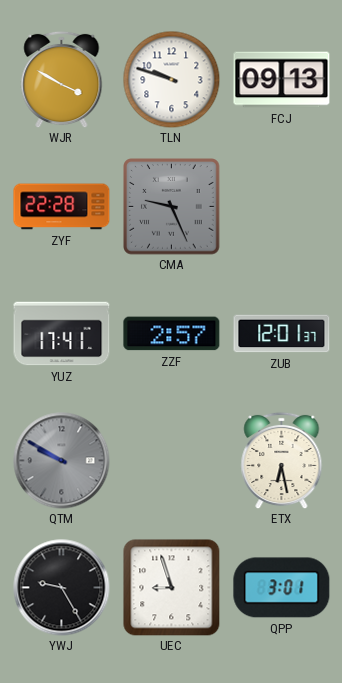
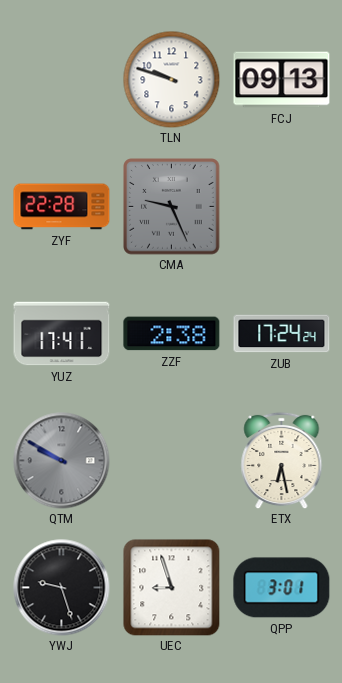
WJR: 3:50 -> none (62, 79)
ZZF: 2:57 -> 2:38 (172, 334)
ZUB: 12:01 -> 17:24 (282, 334)
YWJ: 9:25 -> 9:27 (62, 588)
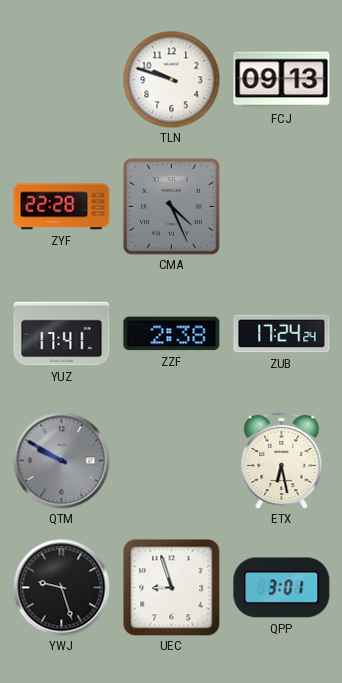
CMA: 9:26 -> 4:26 (172, 207)
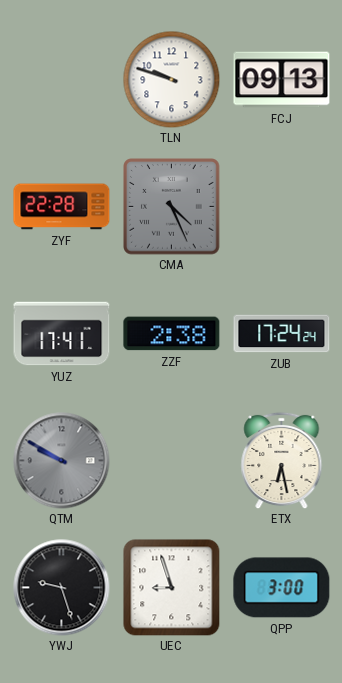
QPP: 3:01 -> 3:00 (282, 588)
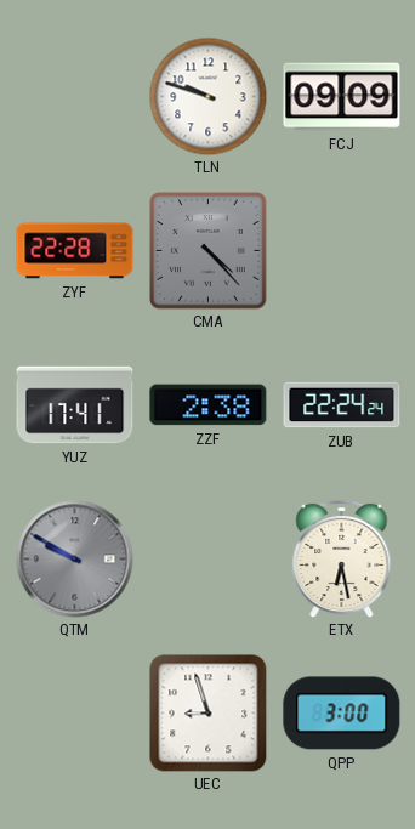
FCJ: 09:13 -> 09:09 (342, 97)
CMA: 4:26 -> 4:23 (209, 251)
ZUB: 17:24 -> 22:24 (342, 405)
YWJ: 9:27 -> none (62, 588)
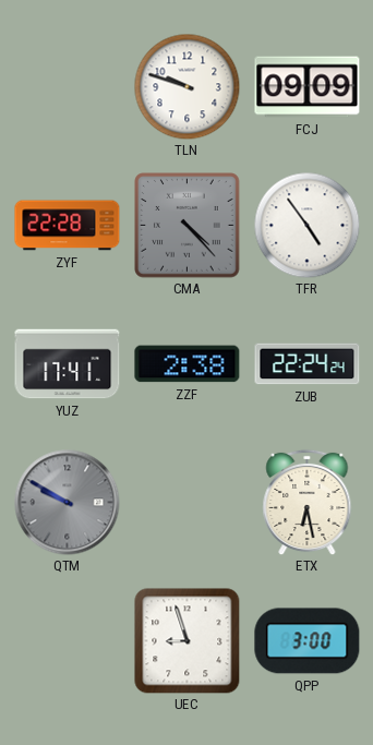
TFR: none -> 4:54 (306, 225)
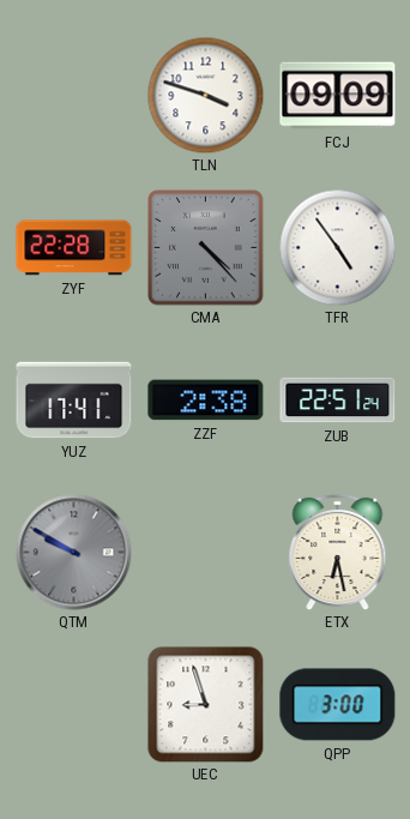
TLN: 9:48 -> 3:48 (205, 95)
ZUB: 22:24 -> 22:51 (338, 401)
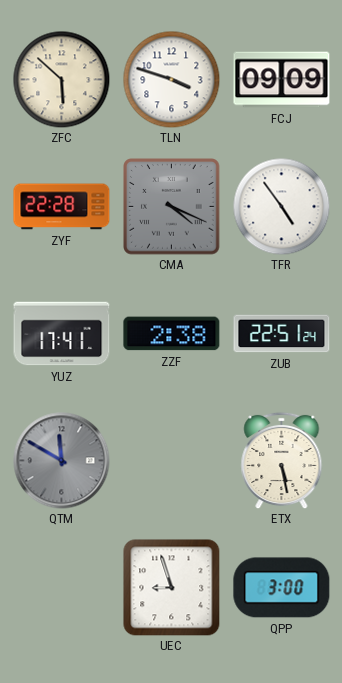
ZFC: none -> 5:52 (61, 79)
CMA: 4:23 -> 4:19 (172, 207)
QTM: 9:50 -> 11:50 (62, 461)
ETX: 6:28 -> 5:28 (282, 460)
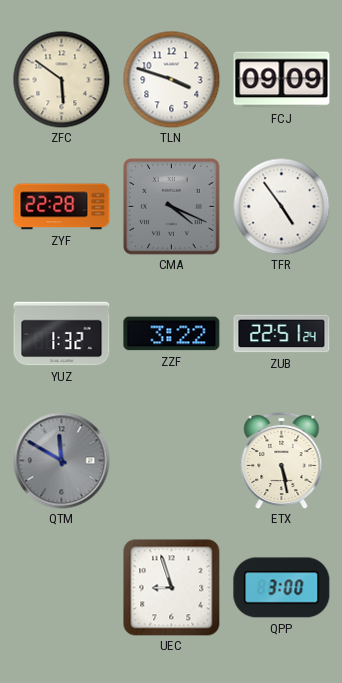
ZFC: 5:52 -> 5:51 (61, 79)
YUZ: 17:41 -> 1:32 (62, 334)
ZZF: 2:38 -> 3:22 (172, 334)
